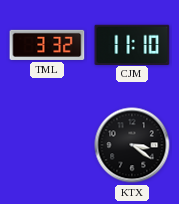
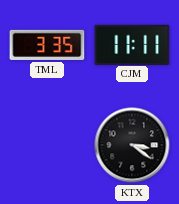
TML: 3:32 -> 3:35 (47, 45)
CJM: 11:10 -> 11:11 (132, 44)
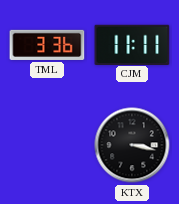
TML: 3:35 -> 3:36 (47, 45)
KTX: 3:21 -> 3:17 (132, 145)
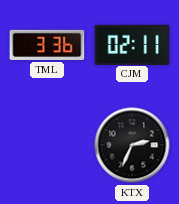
CJM: 11:11 -> 02:11 (132, 44)
KTX: 3:17 -> 2:34 (132, 145)
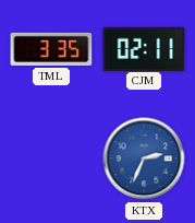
TML: 3:36 -> 3:35 (51, 49)
KTX dial: black -> blue (144, 159)
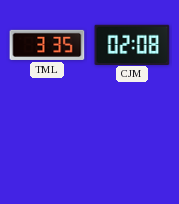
CJM: 02:11 -> 02:08 (132, 44)
KTX: 2:34 -> none (144, 159)
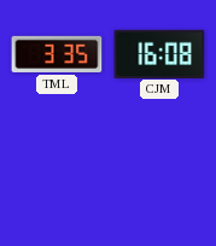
CJM: 02:08 -> 16:08 (159, 53)
